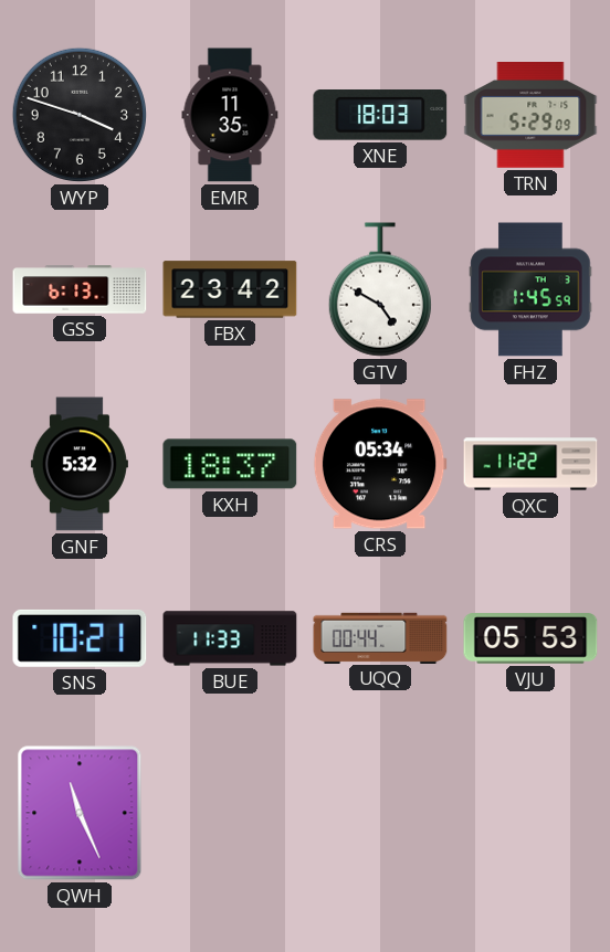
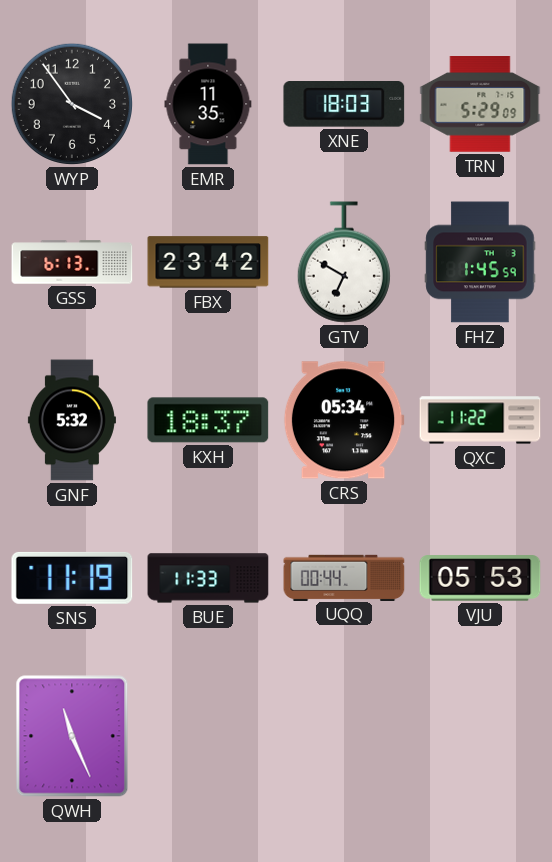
WYP: 3:48 -> 3:54 (72, 104)
GTV: 4:50 -> 6:50 (344, 262)
SNS: 10:21 -> 11:19 (72, 578)
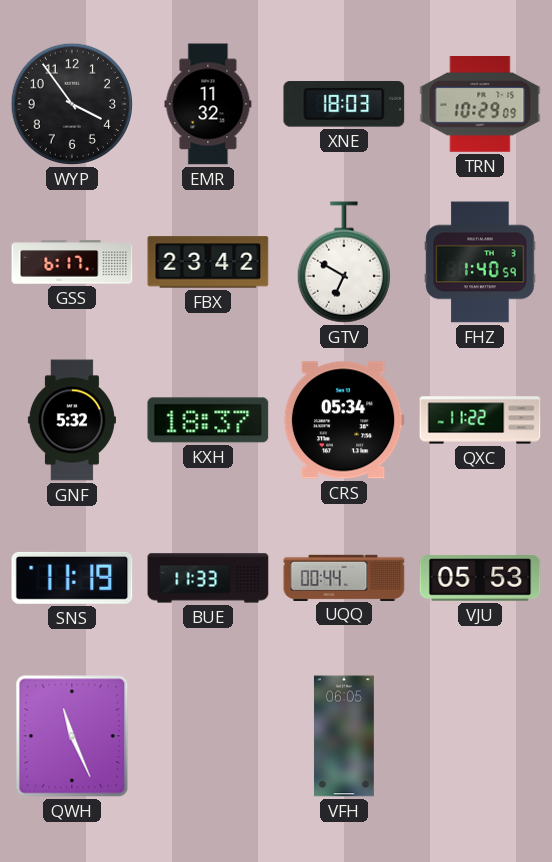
EMR: 11:35 -> 11:32 (208, 104)
TRN: 5:29 -> 10:29 (480, 105)
GSS: 6:13 -> 6:17 (72, 262)
FHZ: 1:45 -> 1:40 (480, 262)
VFH: none -> 06:05 (344, 736)
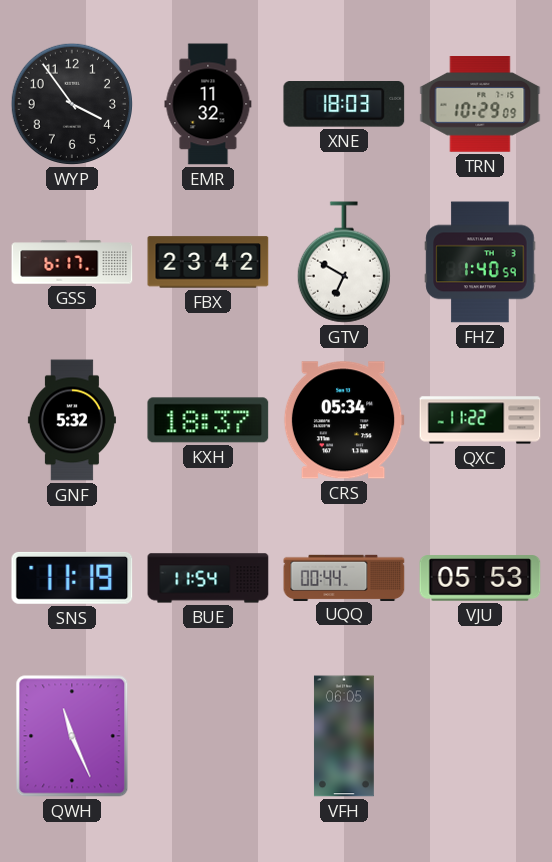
BUE: 11:33 -> 11:54 (208, 578)
